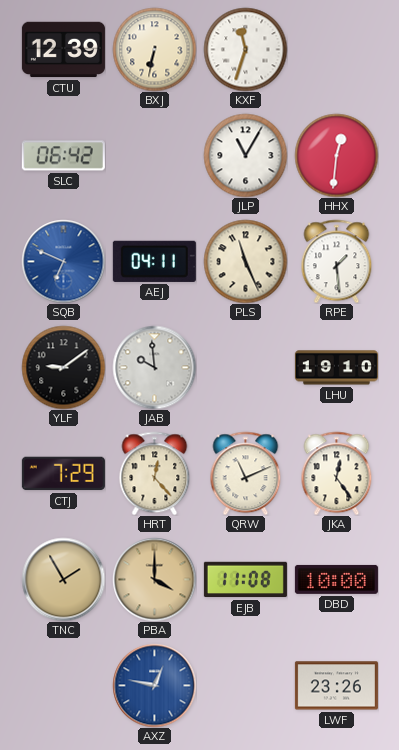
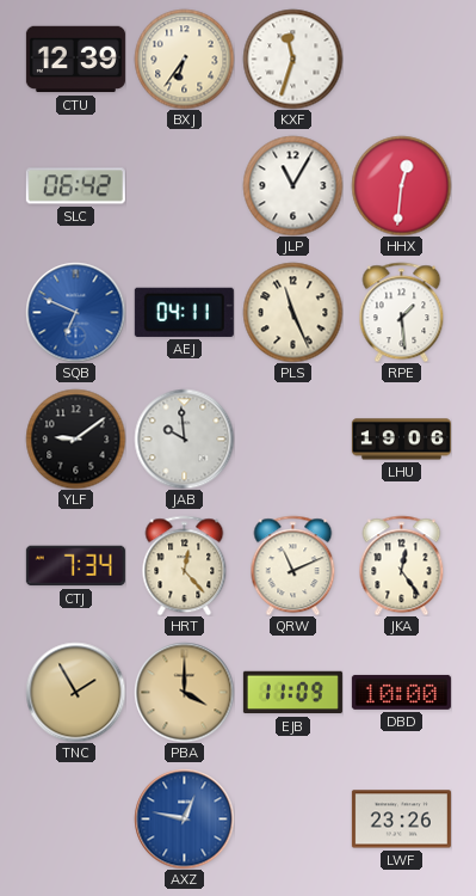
BXJ: 6:32 -> 6:36 (184, 59)
LHU: 19:10 -> 19:06 (401, 440)
CTJ: 7:29 -> 7:34 (75, 566)
EJB: 11:08 -> 11:09 (292, 693)
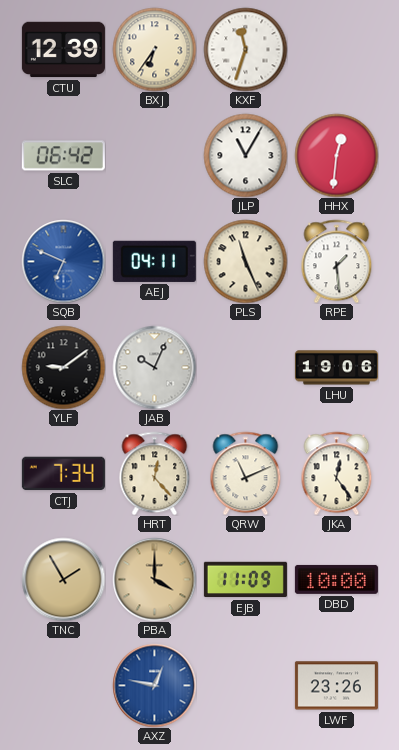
JAB: 9:59 -> 10:04 (154, 367)
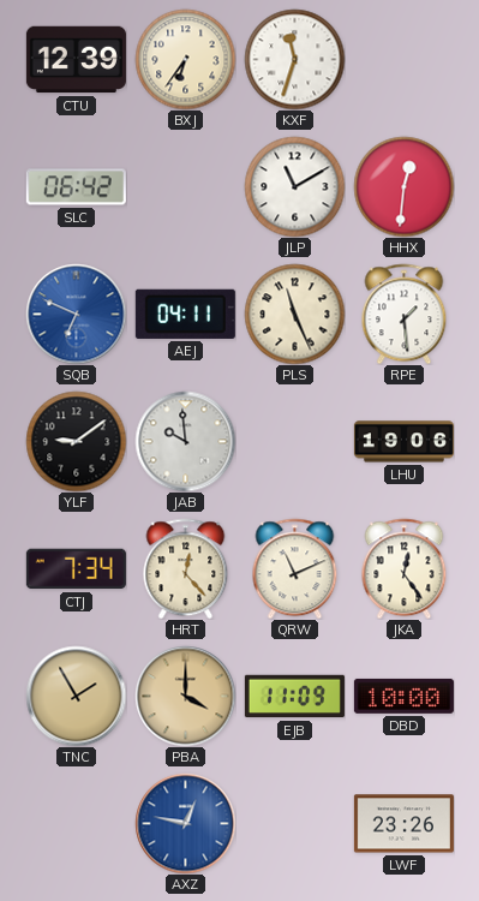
JLP: 11:05 -> 11:10 (294, 186)
JAB: 10:04 -> 9:59 (185, 441)
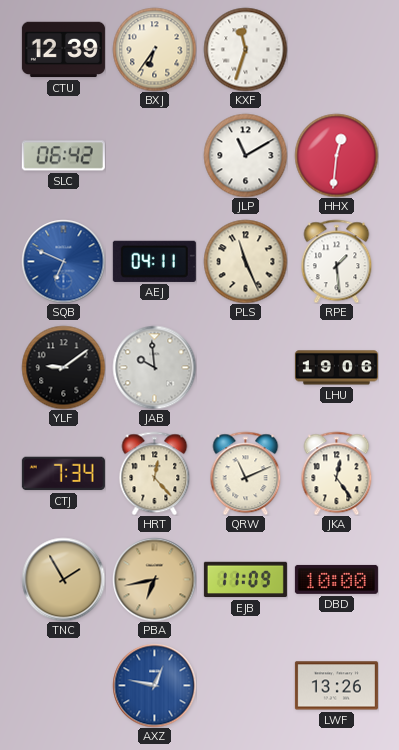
PBA: 4:00 -> 6:43 (154, 579)
LWF: 23:26 -> 13:26 (336, 686)
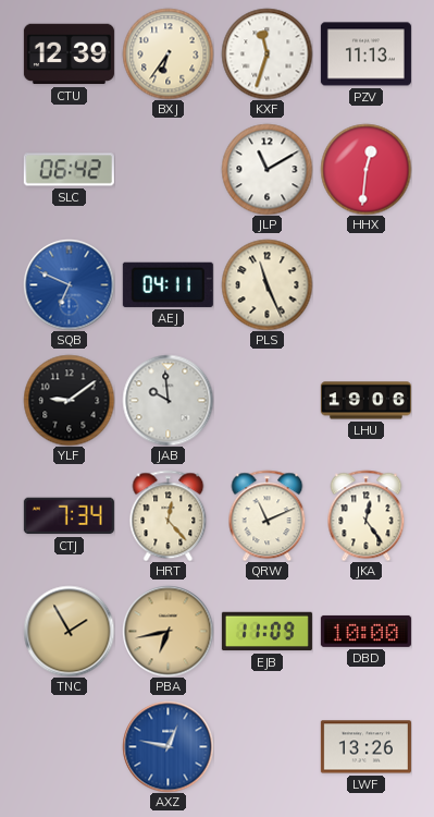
PZV: none -> 11:13 (365, 54)
RPE: 1:29 -> none (337, 261)
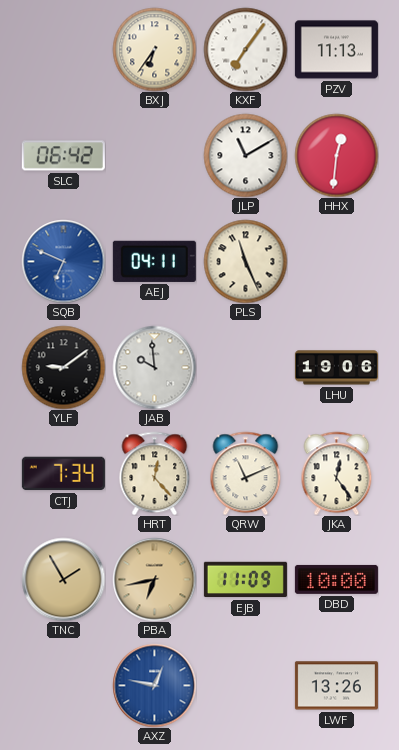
CTU: 12:39 -> none (69, 54)
KXF: 11:33 -> 7:06 (245, 49)
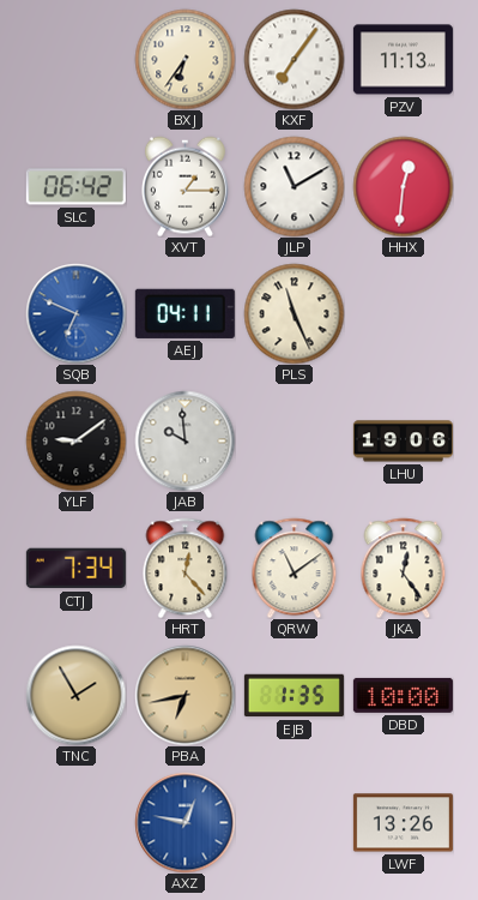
XVT: none -> 1:15 (184, 186)
QRW: 11:11 -> 11:09 (295, 568)
EJB: 11:09 -> 1:35 (294, 696)
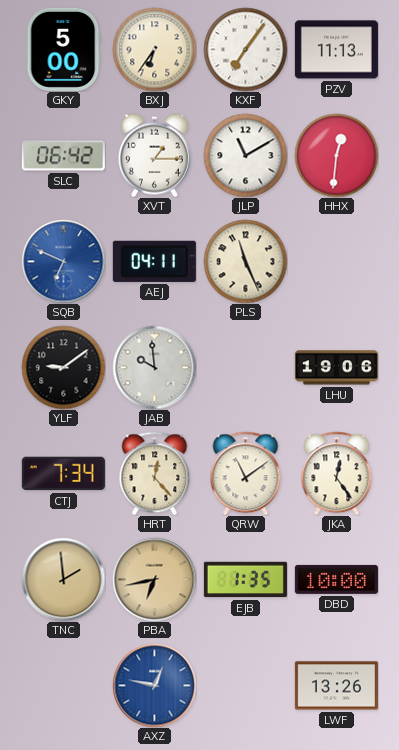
GKY: none -> 5:00 (64, 49)
TNC: 1:55 -> 1:59 (63, 579)
